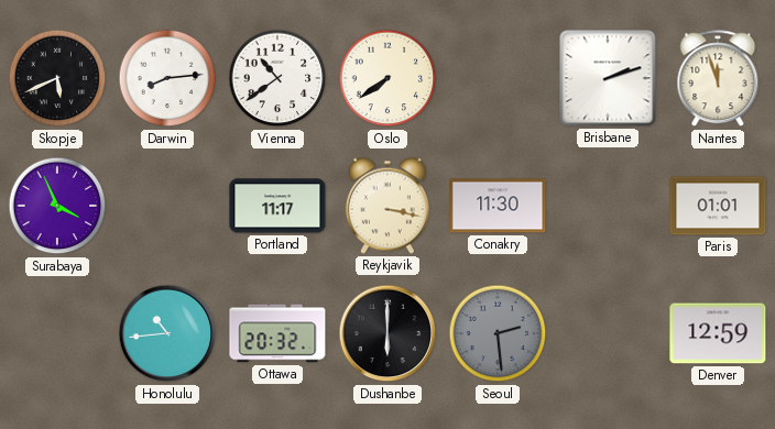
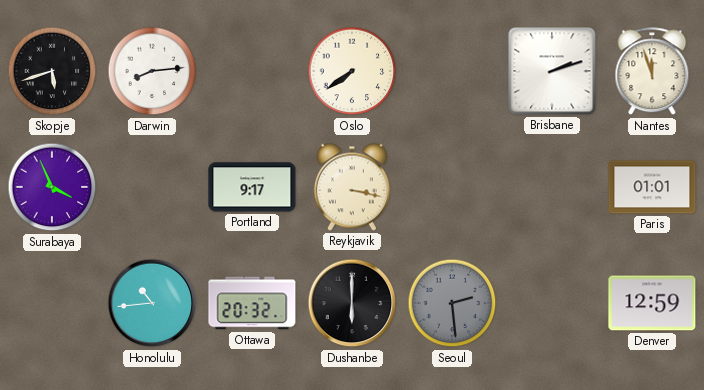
Skopje: 5:41 -> 5:42 (52, 71)
Vienna: 10:39 -> none (277, 78)
Portland: 11:17 -> 9:17 (252, 187)
Conakry: 11:30 -> none (498, 206)
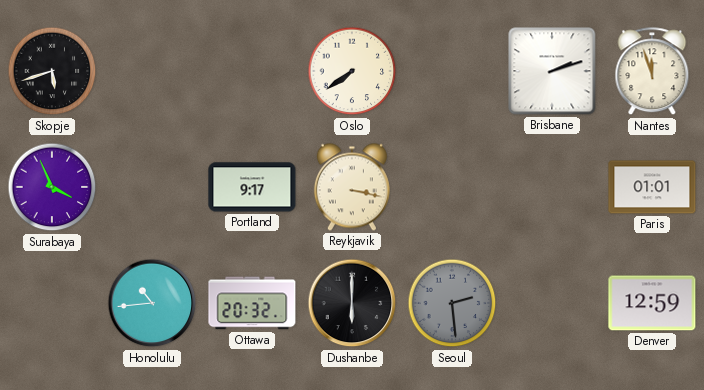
Darwin: 8:14 -> none (152, 71)
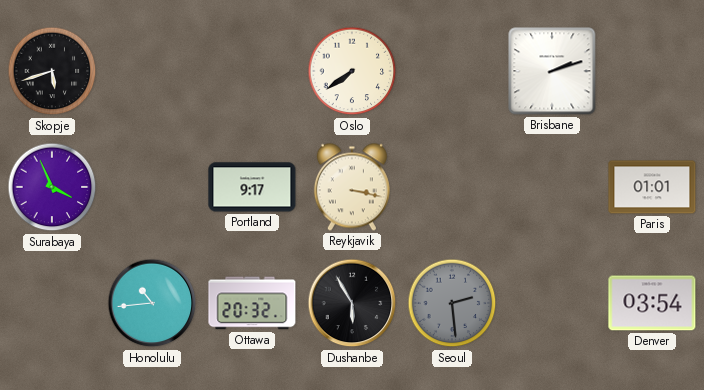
Nantes: 11:57 -> none (652, 72)
Dushanbe: 6:00 -> 5:55 (352, 303)
Denver: 12:59 -> 03:54 (652, 303)
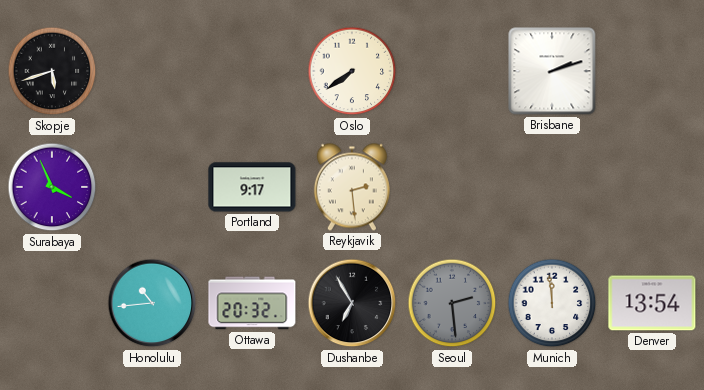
Reykjavik: 3:17 -> 2:29 (352, 187)
Paris: 01:01 -> none (652, 187)
Dushanbe: 5:55 -> 6:55 (352, 303)
Munich: none -> 11:59 (552, 303)
Denver: 03:54 -> 13:54 (652, 303)
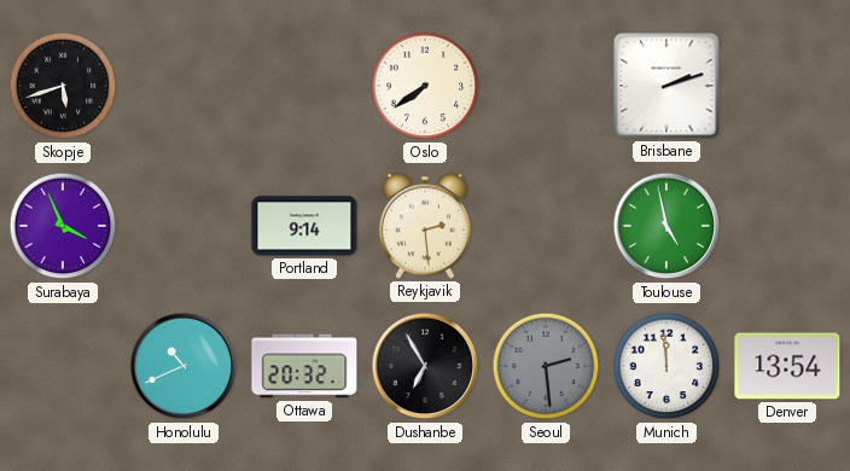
Portland: 9:17 -> 9:14 (304, 226)
Toulouse: none -> 4:58 (666, 226)
Honolulu: 10:44 -> 10:41 (184, 366)
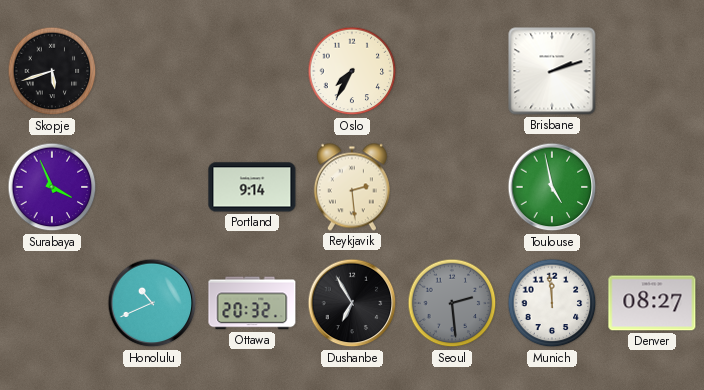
Oslo: 7:39 -> 7:35 (352, 71)
Denver: 13:54 -> 08:27 (652, 303)
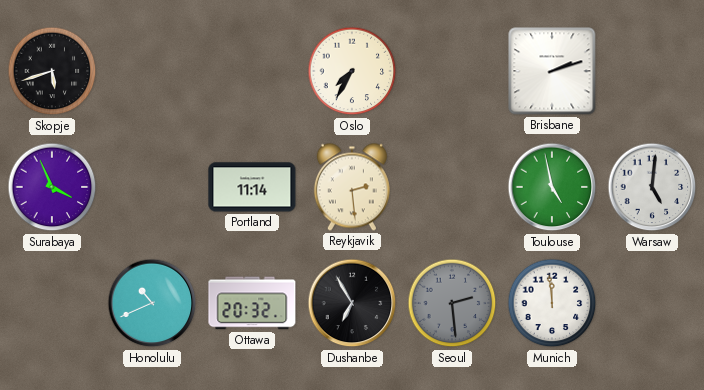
Portland: 9:14 -> 11:14 (252, 187)
Warsaw: none -> 5:01 (652, 187)
Denver: 08:27 -> none (652, 303)
